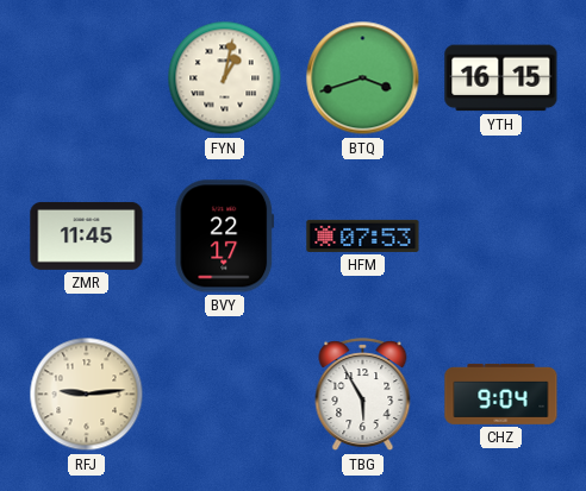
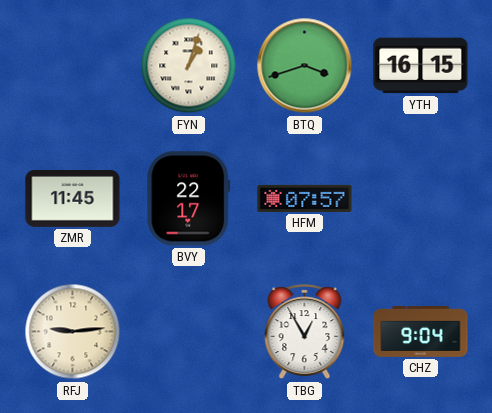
FYN: 1:02 -> 1:03 (189, 66)
HFM: 07:53 -> 07:57 (305, 198)
TBG: 5:55 -> 12:55 (305, 332)
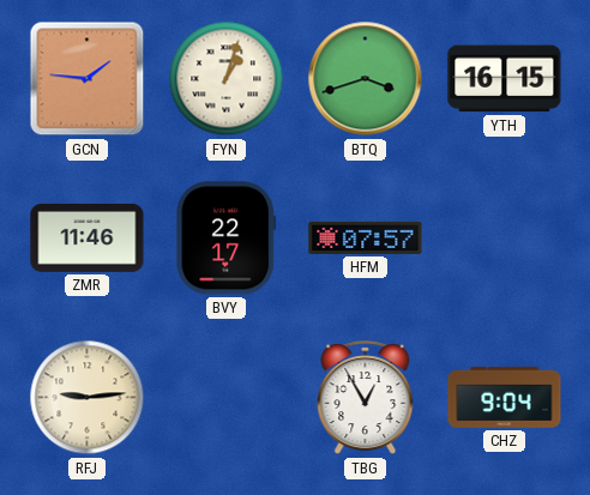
GCN: none -> 1:46 (88, 79)
ZMR: 11:45 -> 11:46 (88, 237)
